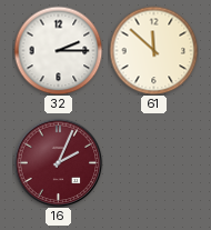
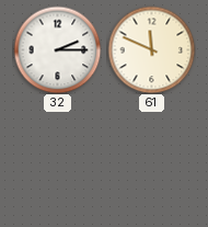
61: 11:52 -> 11:49 (151, 49)
16: 2:04 -> none (58, 162)
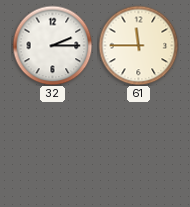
61: 11:49 -> 11:45 (138, 45)
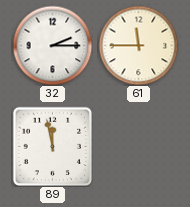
89: none -> 11:58 (52, 146)
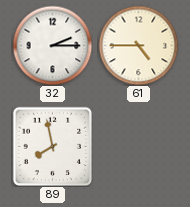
61: 11:45 -> 4:45 (138, 45)
89: 11:58 -> 7:58 (52, 146)
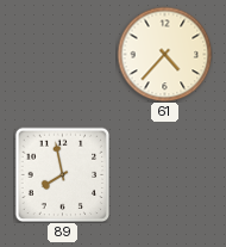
32: 2:15 -> none (52, 45)
61: 4:45 -> 4:37 (164, 54)
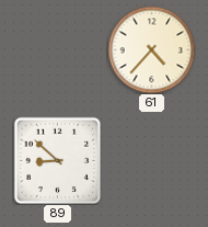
89: 7:58 -> 8:52 (57, 160)
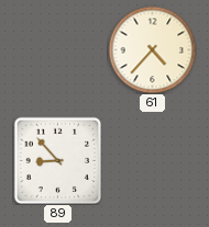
89: 8:52 -> 8:53 (57, 160)
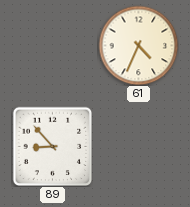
61: 4:37 -> 4:34 (138, 45)
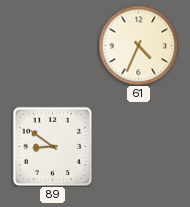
89: 8:53 -> 8:51 (52, 146)
